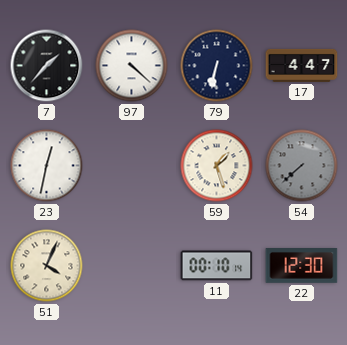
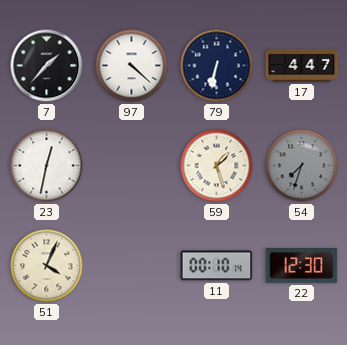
54: 7:38 -> 7:33 (302, 166)
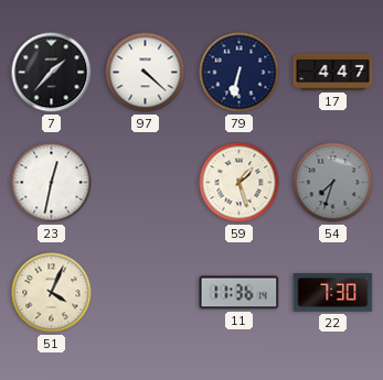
11: 00:10 -> 11:36 (240, 293)
22: 12:30 -> 7:30 (333, 293)
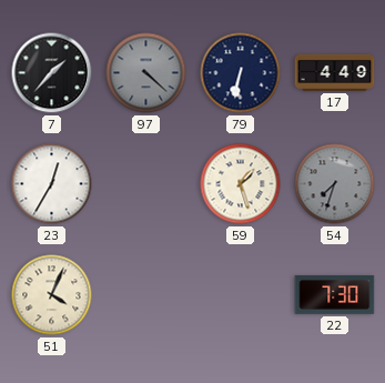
97 dial: white -> grey (146, 73)
17: 4:47 -> 4:49 (335, 72)
23: 12:32 -> 12:35 (52, 184)
11: 11:36 -> none (240, 293)
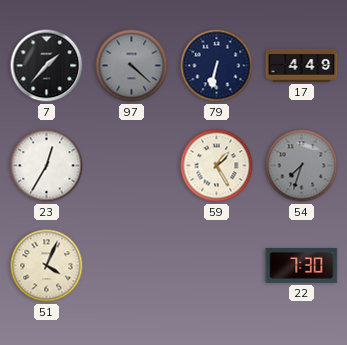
59: 1:27 -> 1:25 (217, 166)
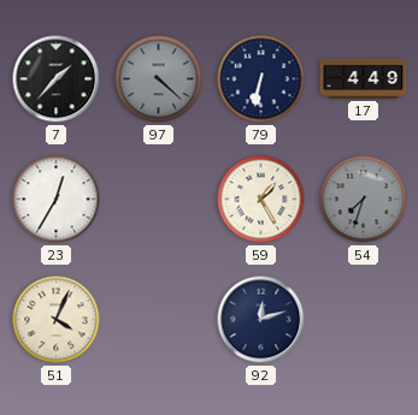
92: none -> 12:12 (261, 320)
22: 7:30 -> none (302, 266)
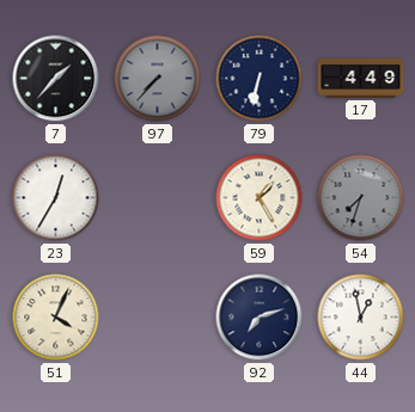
97: 4:22 -> 7:37 (158, 79)
92: 12:12 -> 7:12 (260, 318)
44: none -> 12:58 (361, 318)
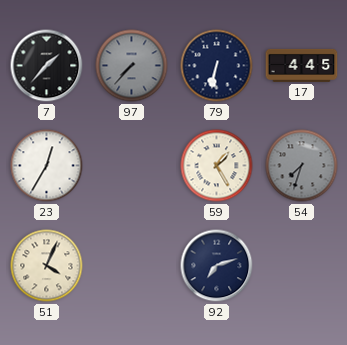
17: 4:49 -> 4:45 (302, 65)
44: 12:58 -> none (361, 318)
